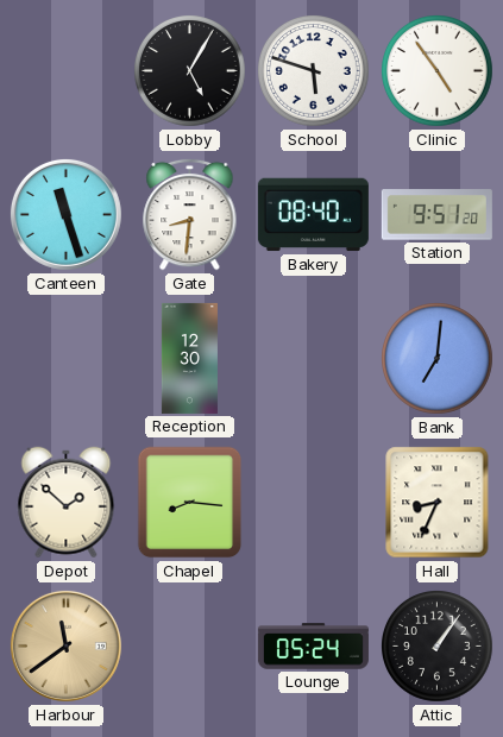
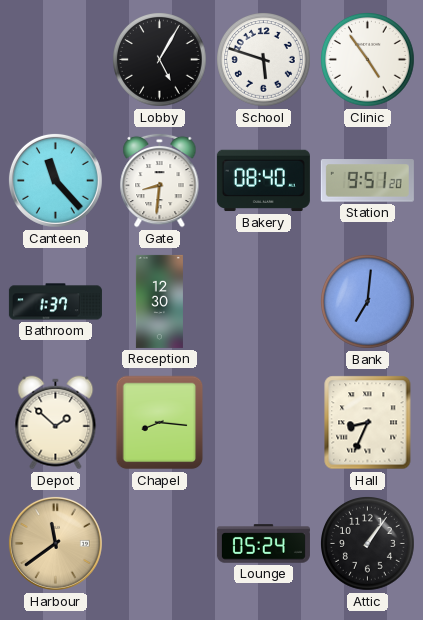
Canteen: 11:27 -> 11:23 (55, 180)
Bathroom: none -> 1:37 (55, 302)
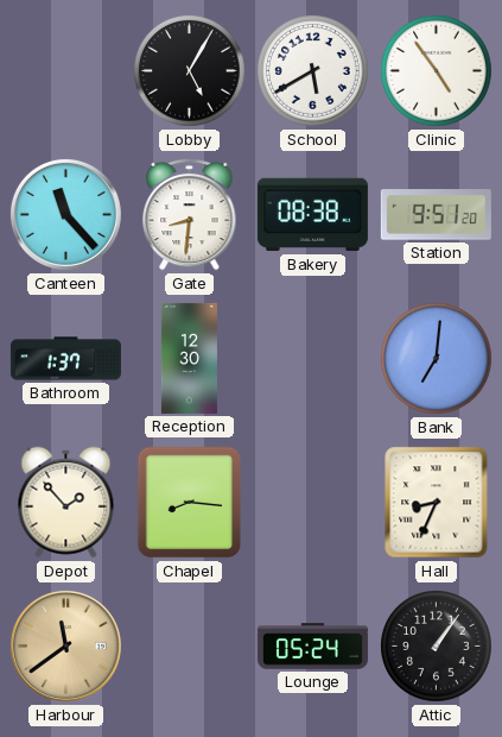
School: 5:48 -> 5:40 (313, 71)
Bakery: 08:40 -> 08:38 (312, 215)
Depot: 1:52 -> 1:53 (66, 503)
